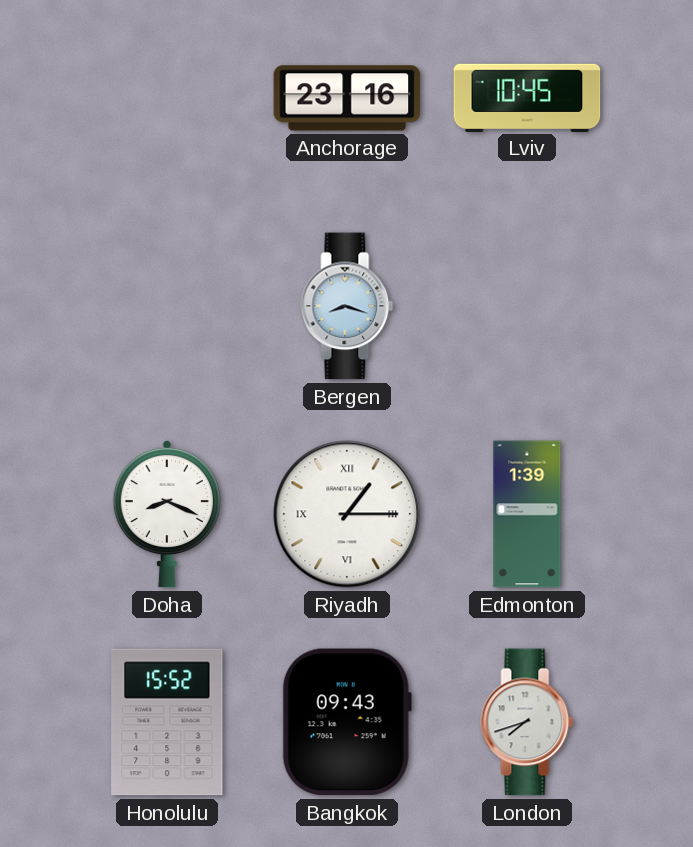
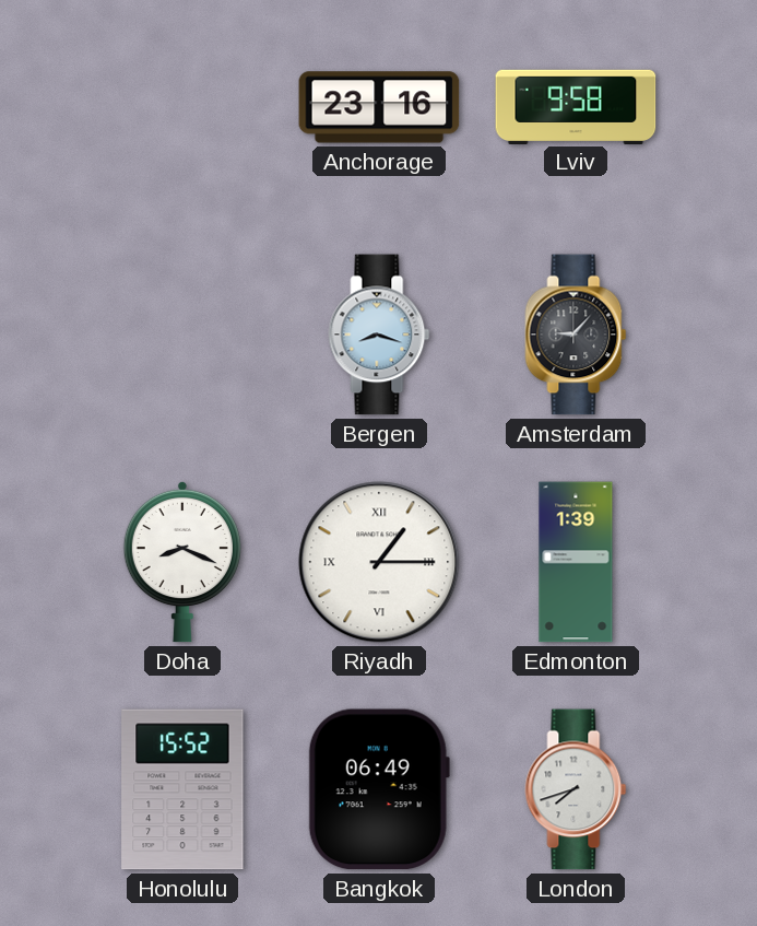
Lviv: 10:45 -> 9:58 (576, 106)
Amsterdam: none -> 9:07 (576, 335)
Bangkok: 09:43 -> 06:49 (379, 789)
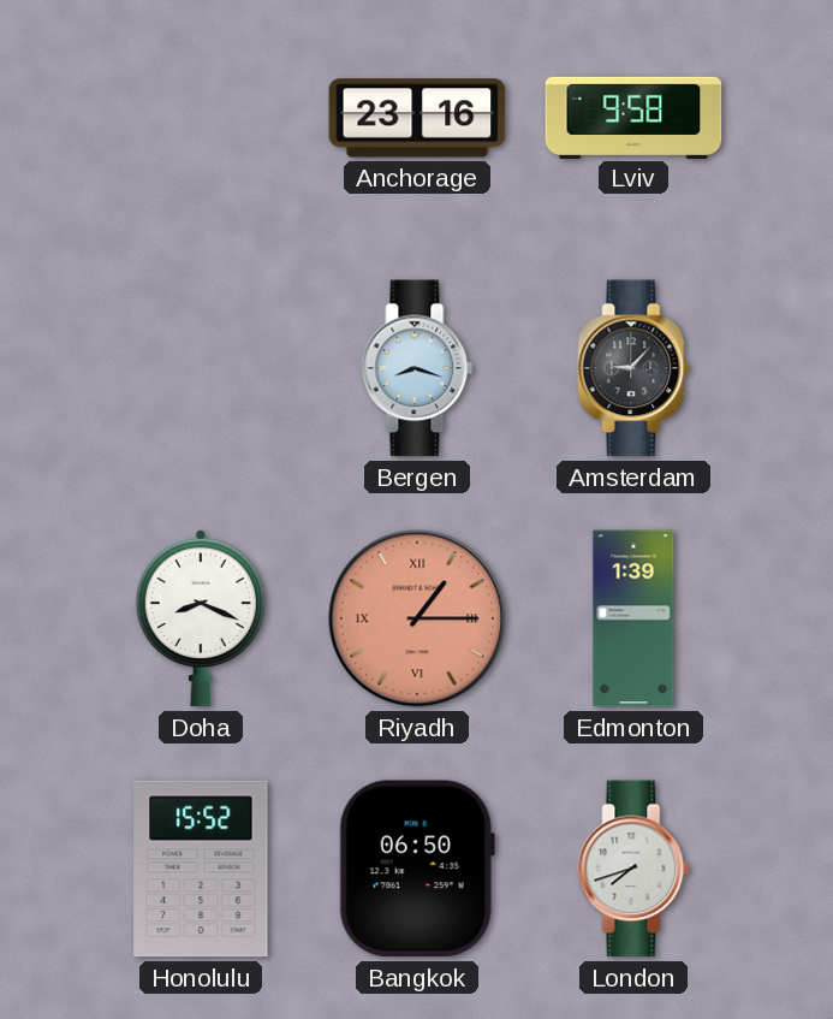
Riyadh dial: white -> salmon (417, 618)
Bangkok: 06:49 -> 06:50 (417, 869)
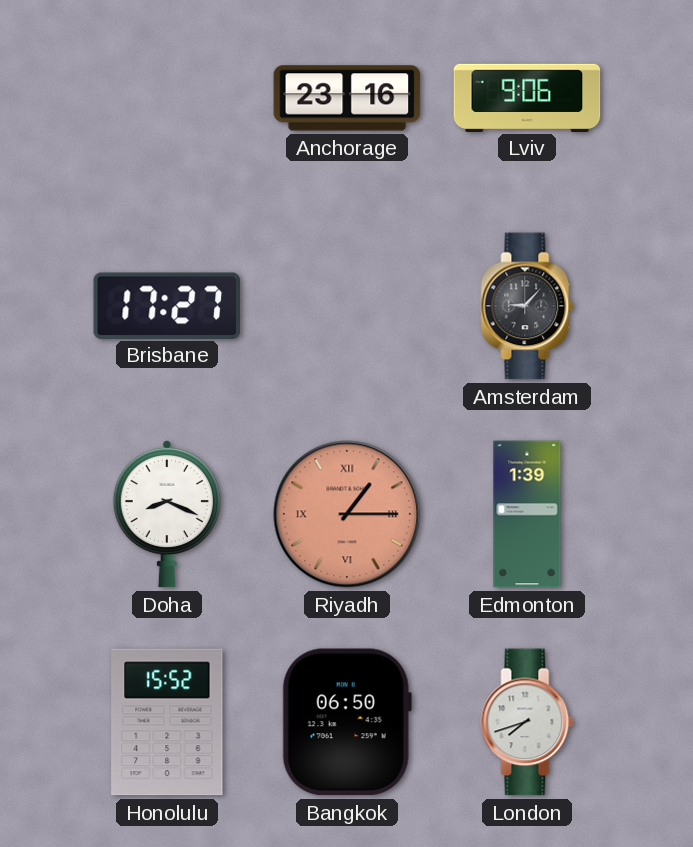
Lviv: 9:58 -> 9:06 (527, 97)
Brisbane: none -> 17:27 (166, 305)
Bergen: 8:18 -> none (417, 368)
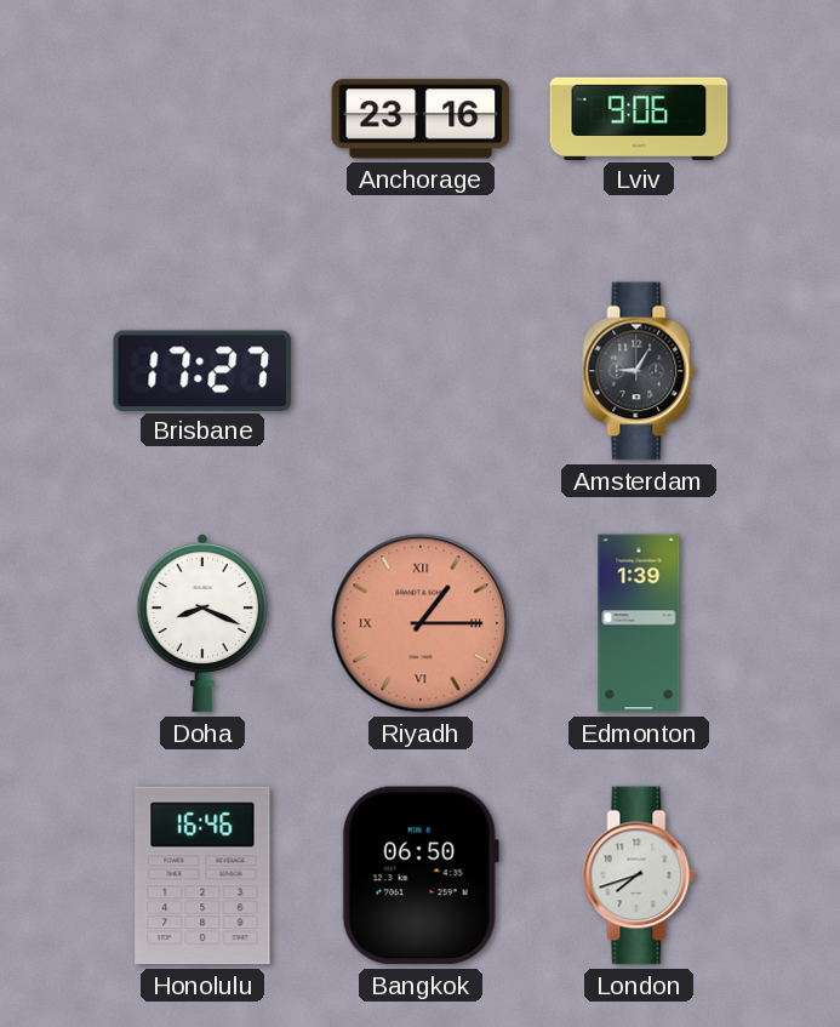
Amsterdam: 9:07 -> 9:05 (639, 371)
Honolulu: 15:52 -> 16:46 (202, 875)
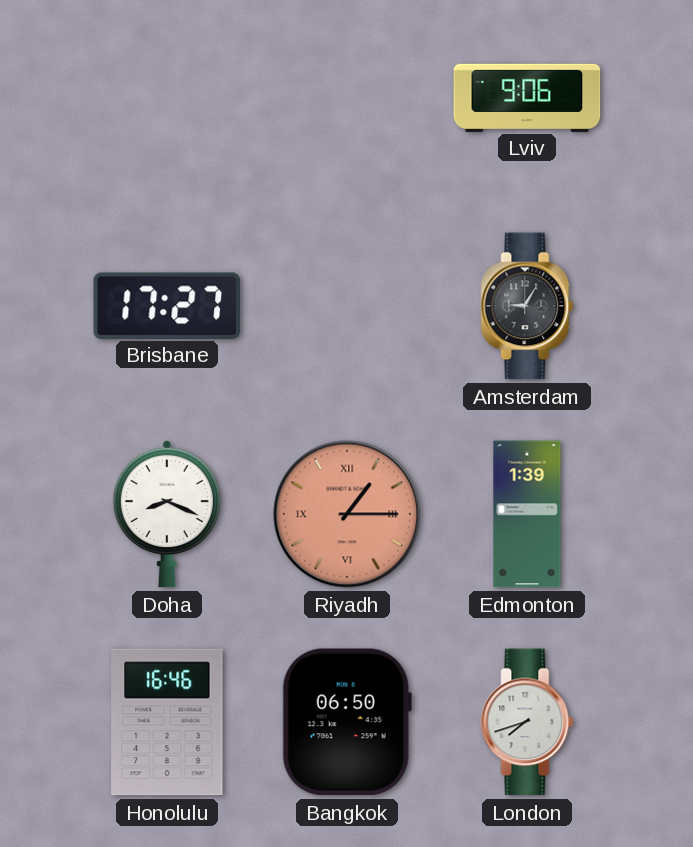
Anchorage: 23:16 -> none (421, 119)
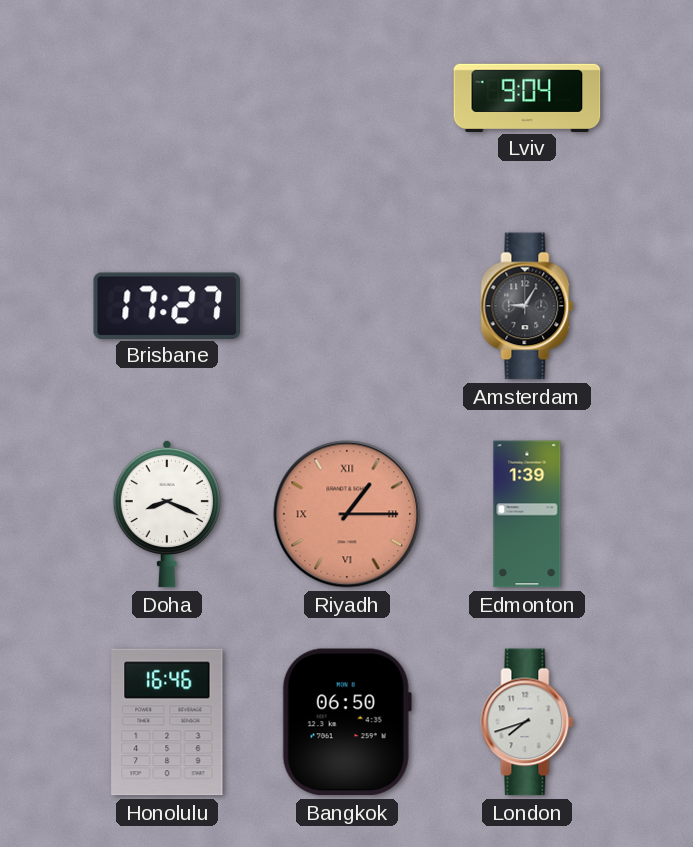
Lviv: 9:06 -> 9:04 (527, 97)
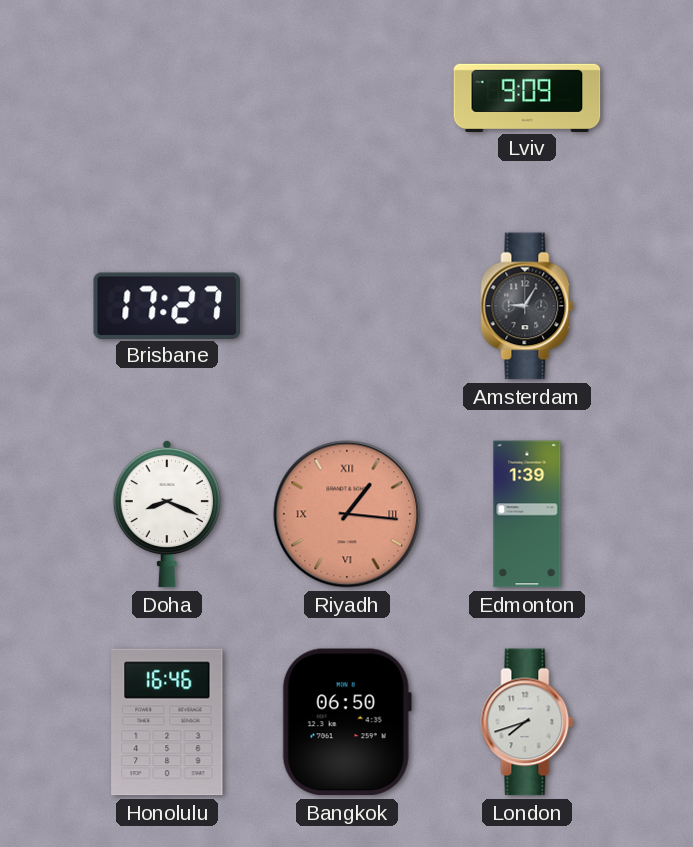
Lviv: 9:04 -> 9:09 (527, 97)
Riyadh: 1:15 -> 1:16 (347, 514)
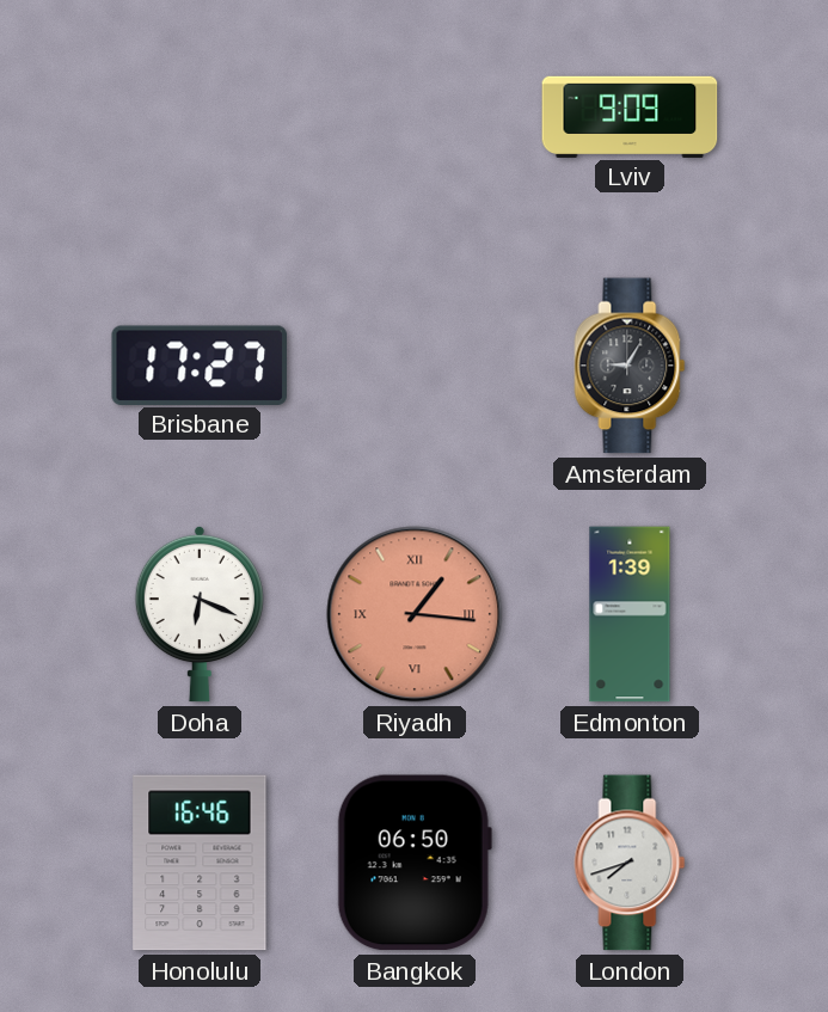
Doha: 8:19 -> 6:19 (200, 614)
